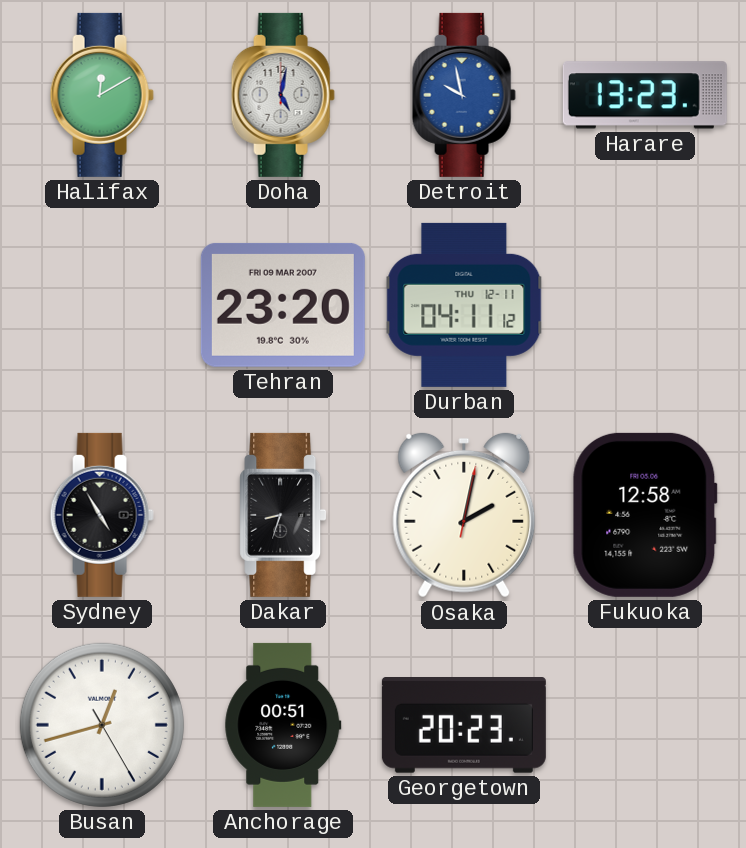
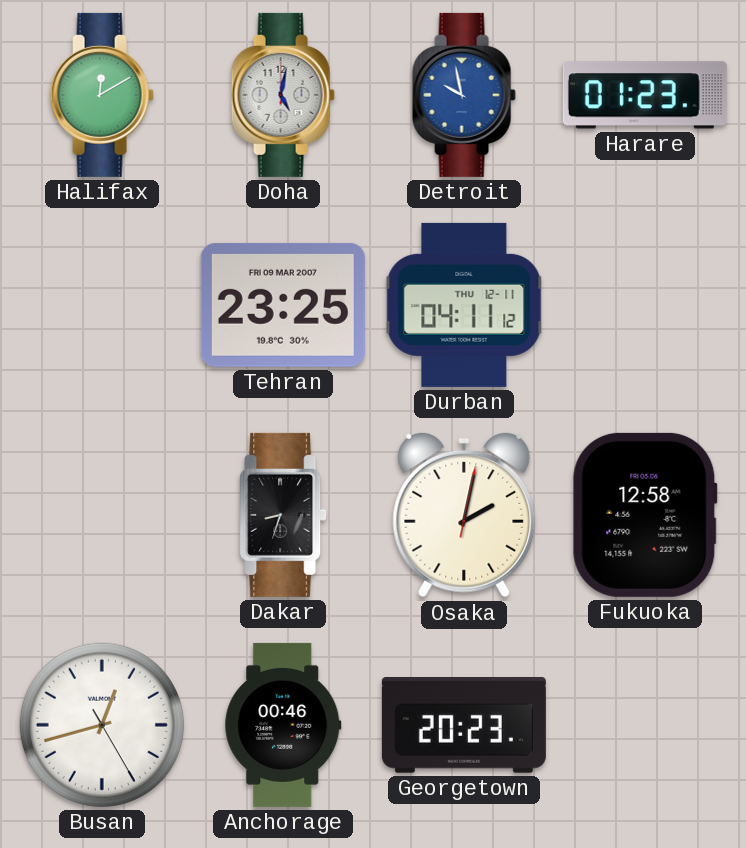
Harare: 13:23 -> 01:23 (645, 95)
Tehran: 23:20 -> 23:25 (283, 305)
Sydney: 4:55 -> none (102, 515)
Anchorage: 00:51 -> 00:46 (283, 725)
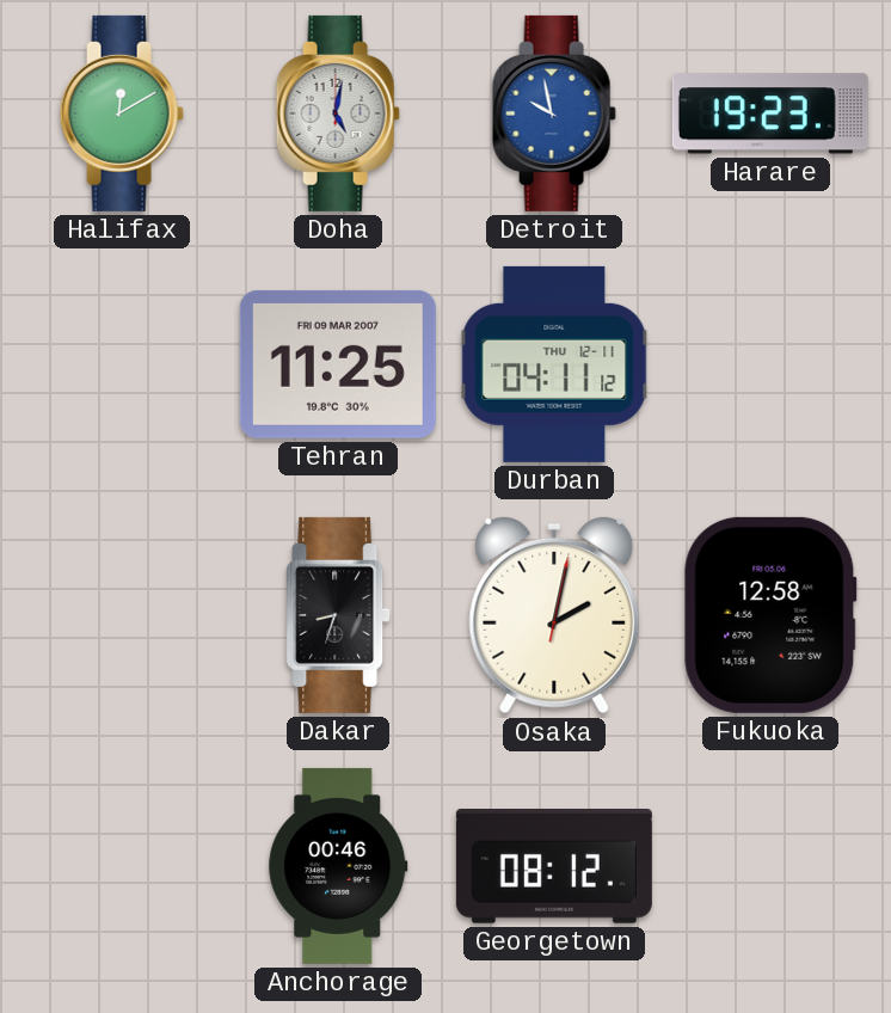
Harare: 01:23 -> 19:23 (770, 113)
Tehran: 23:25 -> 11:25 (338, 364)
Busan: 12:42 -> none (102, 725)
Georgetown: 20:23 -> 08:12 (554, 867)
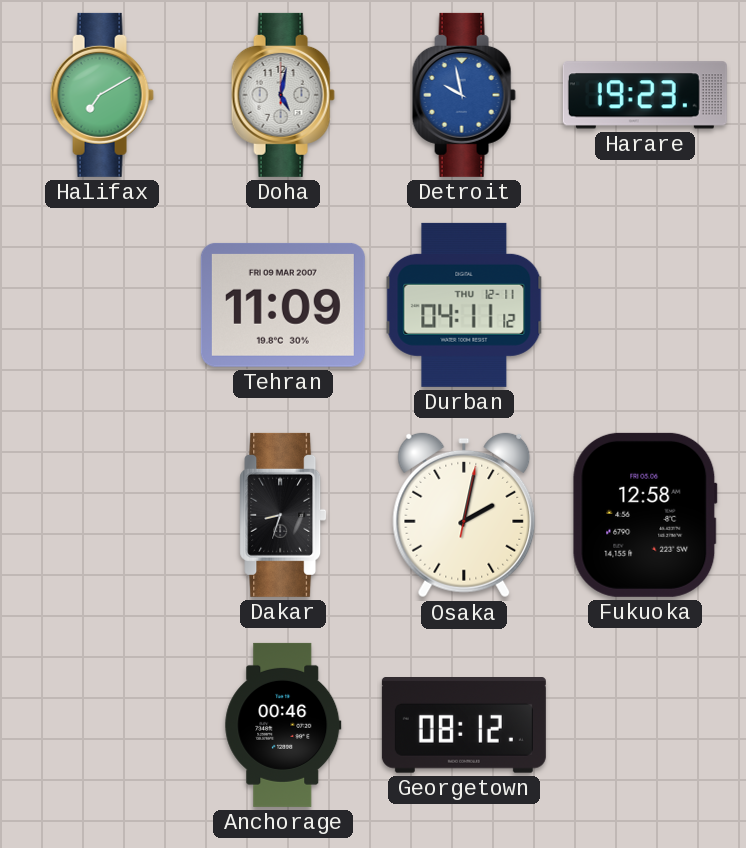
Halifax: 12:10 -> 7:10 (102, 95)
Tehran: 11:25 -> 11:09 (283, 305)
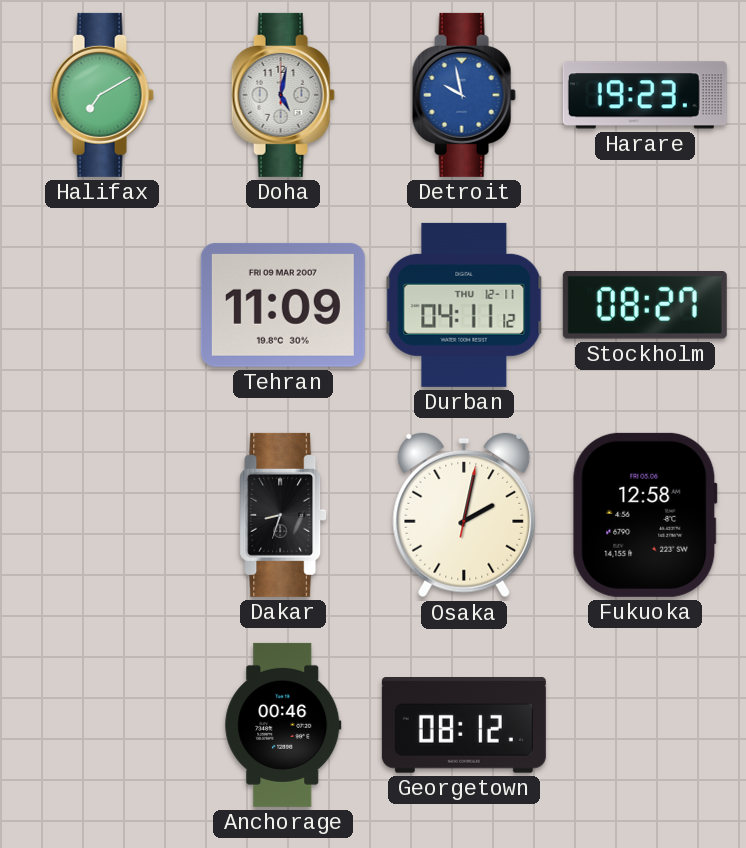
Stockholm: none -> 08:27 (645, 306)
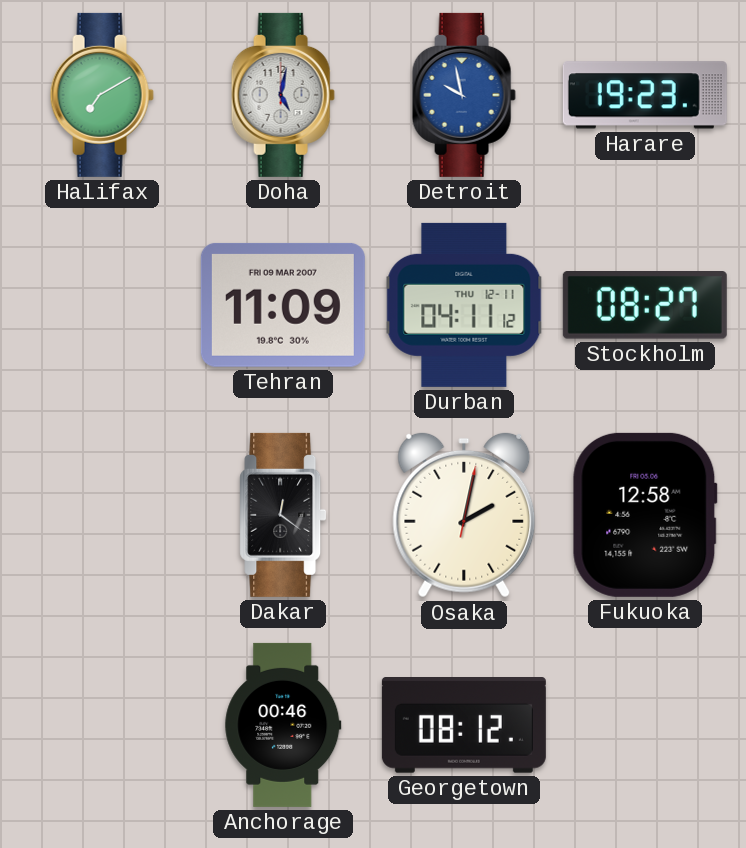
Dakar: 8:33 -> 12:21 (283, 515)
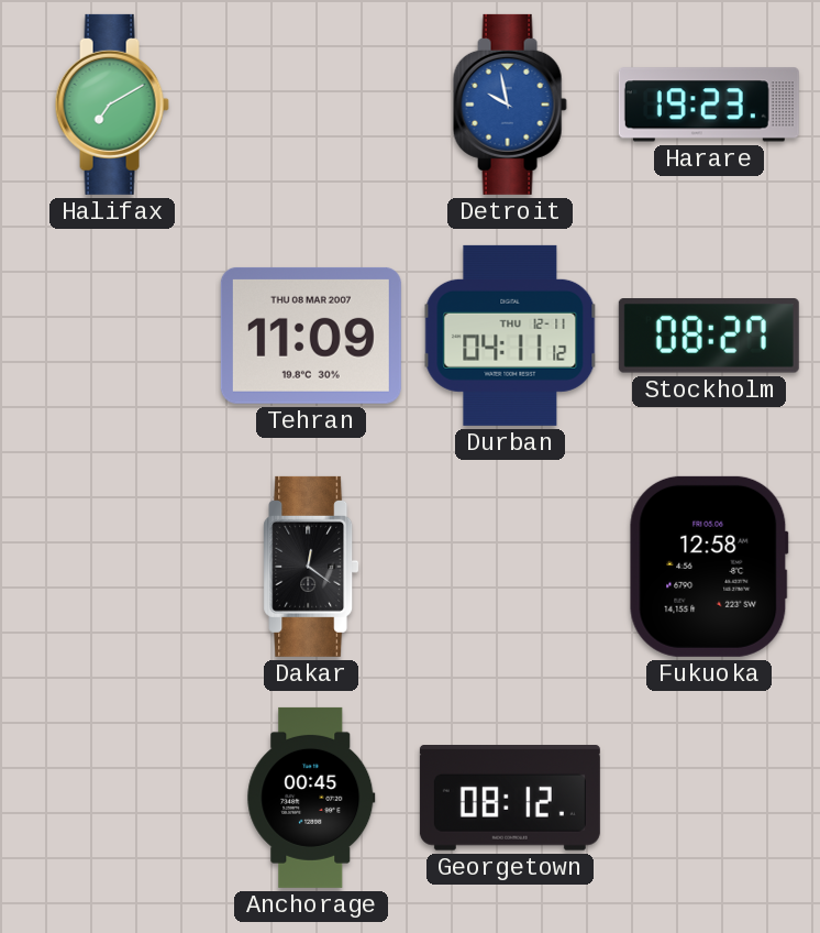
Doha: 5:02 -> none (283, 95)
Tehran date: FRI 09 MAR 2007 -> THU 08 MAR 2007 (311, 336)
Osaka: 2:02 -> none (464, 515)
Anchorage: 00:46 -> 00:45 (311, 798)
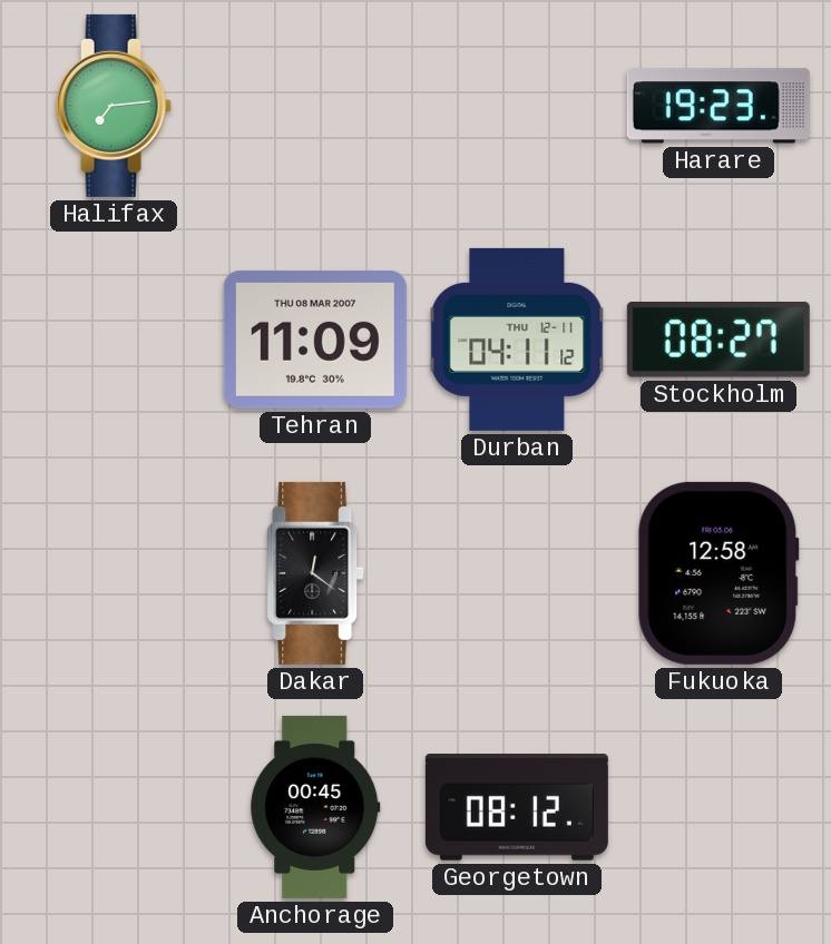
Halifax: 7:10 -> 7:14 (114, 106)
Detroit: 9:58 -> none (510, 105)
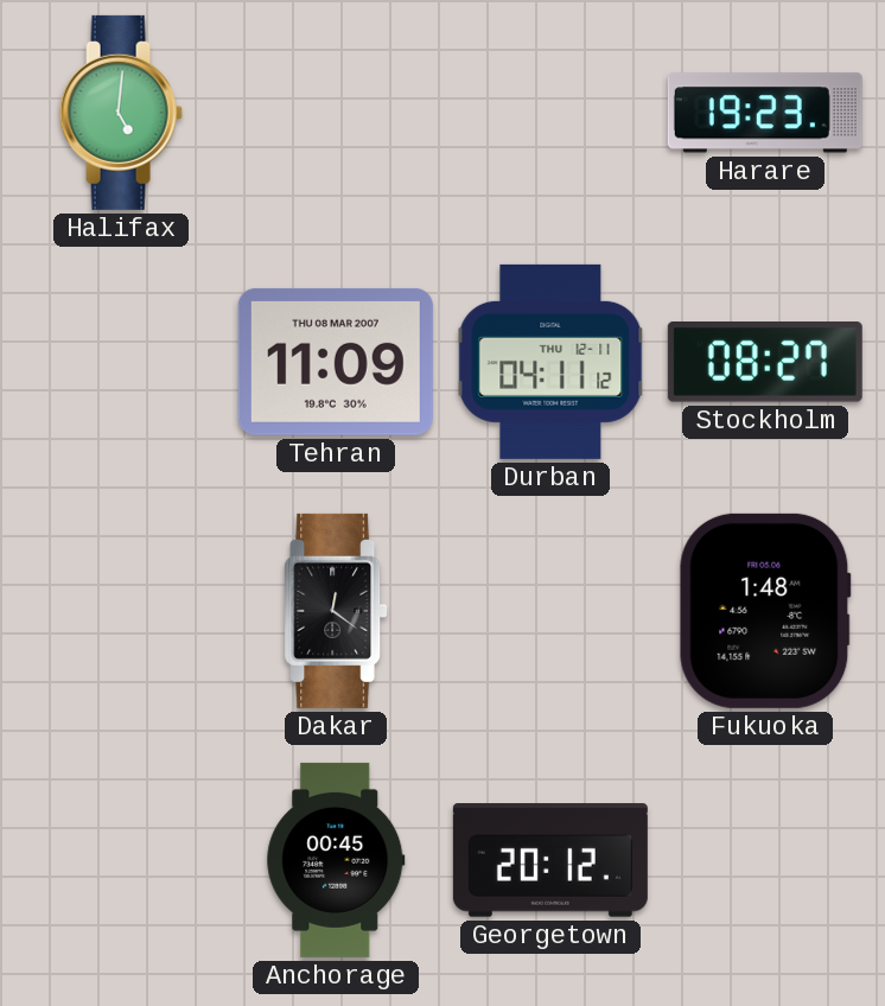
Halifax: 7:14 -> 5:01 (121, 113)
Fukuoka: 12:58 -> 1:48 (765, 611)
Georgetown: 08:12 -> 20:12 (550, 861)
